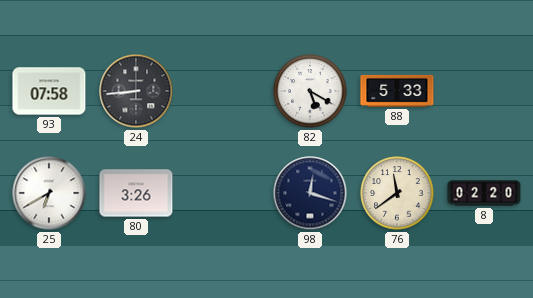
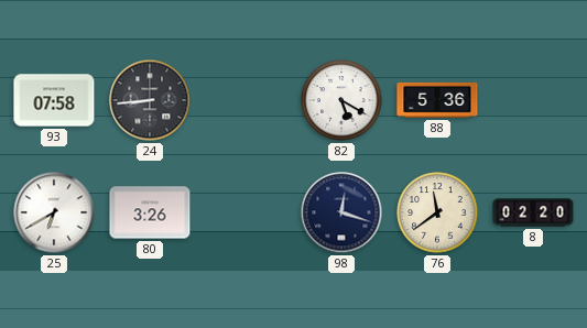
88: 5:33 -> 5:36 (437, 100)
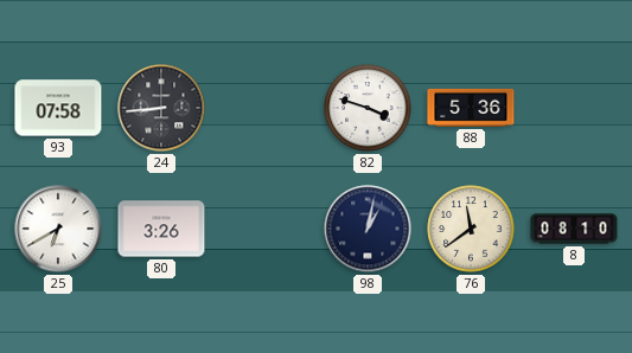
82: 5:20 -> 3:48 (368, 108)
98: 12:18 -> 1:02 (368, 229)
8: 02:20 -> 08:10 (574, 229)
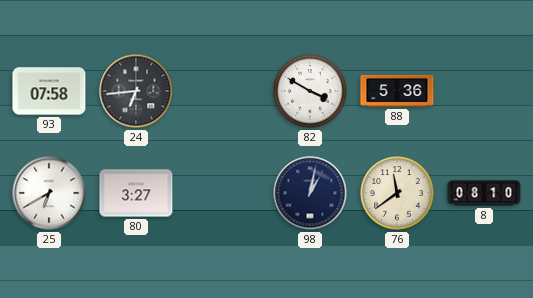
24: 8:44 -> 6:44 (136, 91)
82: 3:48 -> 3:50 (310, 91)
80: 3:26 -> 3:27 (136, 193)
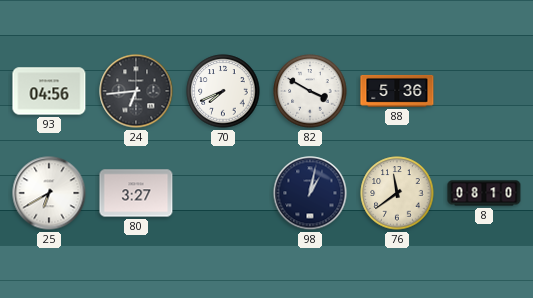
93: 07:58 -> 04:56 (49, 91)
70: none -> 7:41 (223, 91)
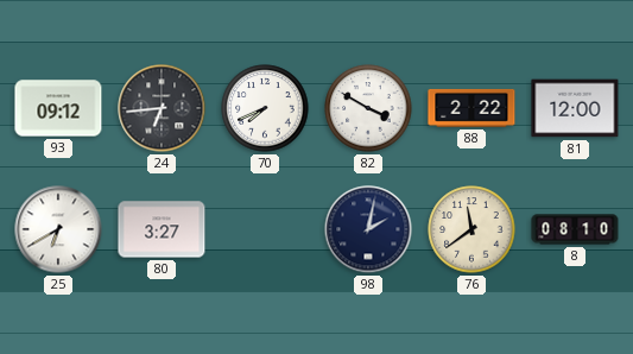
93: 04:56 -> 09:12 (58, 108)
88: 5:36 -> 2:22 (471, 108)
81: none -> 12:00 (575, 108)
98: 1:02 -> 2:02 (368, 229)
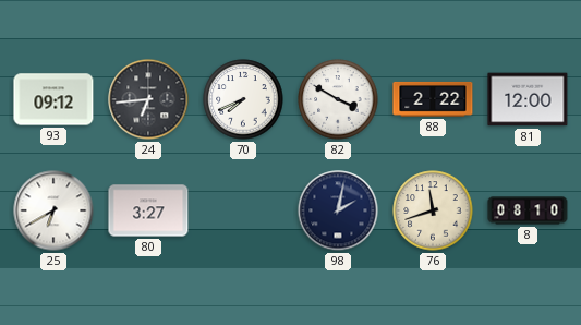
76: 11:39 -> 11:42 (433, 210)
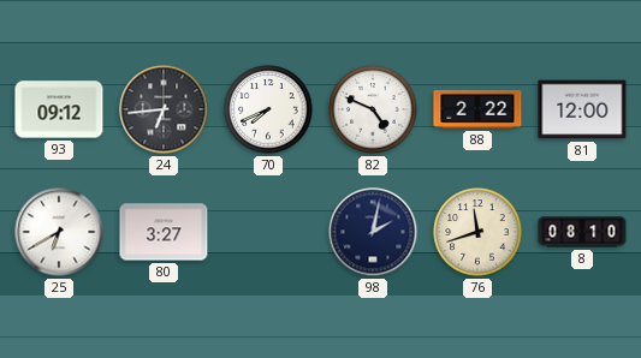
82: 3:50 -> 4:49 (373, 109)
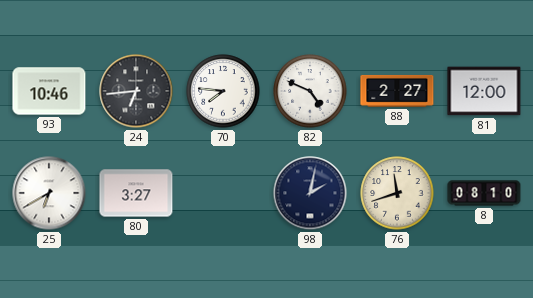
93: 09:12 -> 10:46 (49, 91)
70: 7:41 -> 7:46 (223, 91)
88: 2:22 -> 2:27 (397, 91)
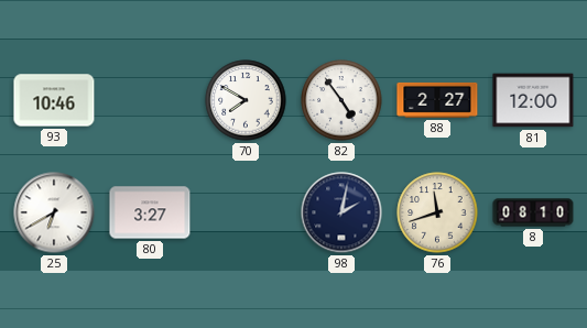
24: 6:44 -> none (136, 91)
70: 7:46 -> 7:50 (246, 100)
82: 4:49 -> 4:54 (341, 100)
